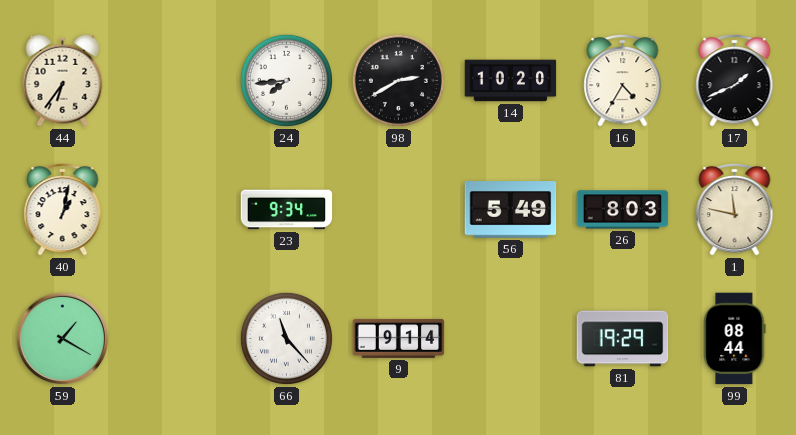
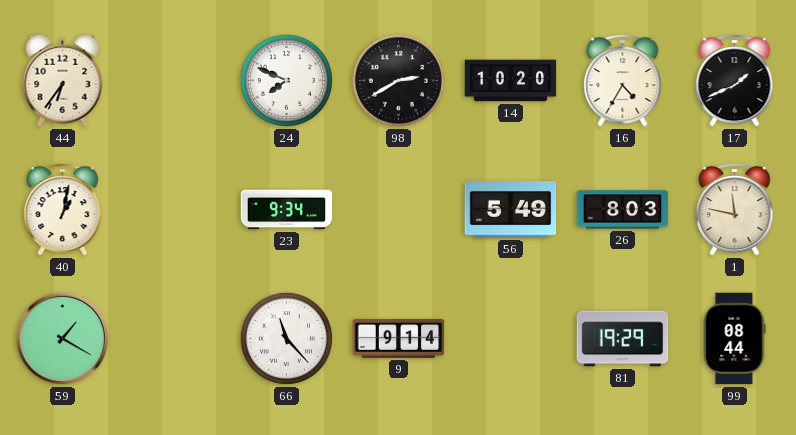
24: 7:44 -> 7:49 (286, 80)
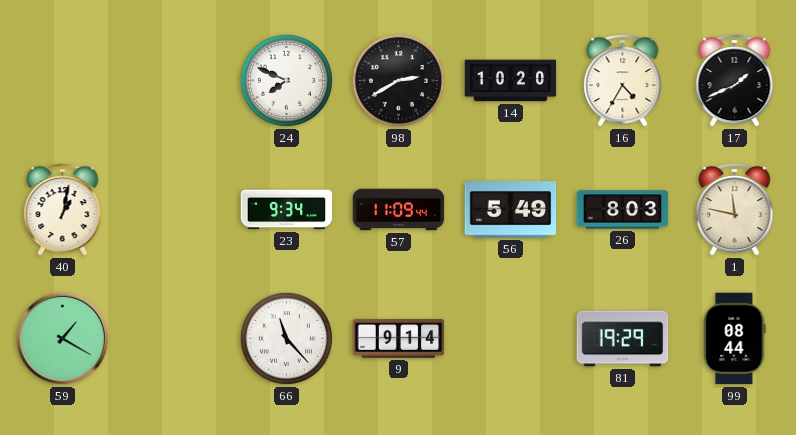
44: 6:36 -> none (63, 80)
57: none -> 11:09 (399, 210)
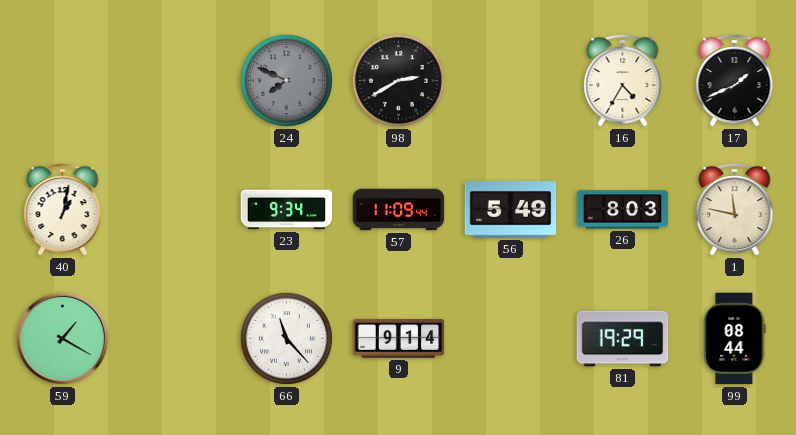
24 dial: white -> grey (286, 80)
14: 10:20 -> none (511, 81)
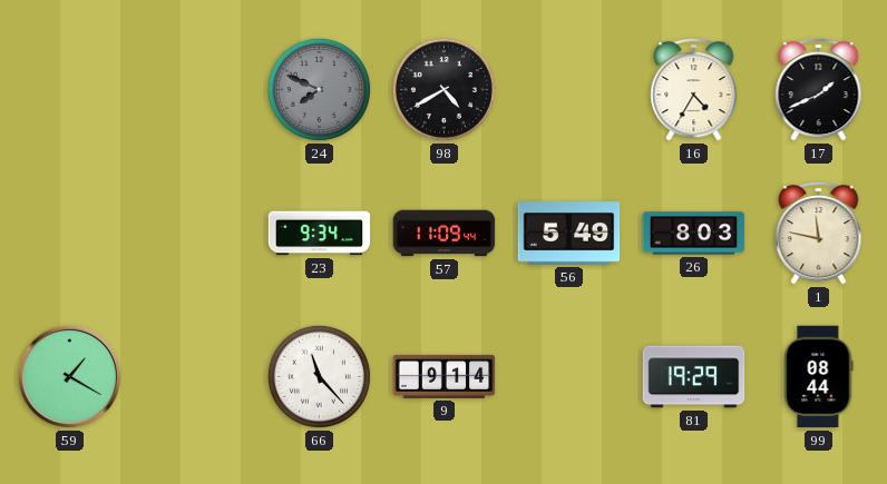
98: 2:40 -> 4:40 (443, 89)
40: 1:02 -> none (63, 209)
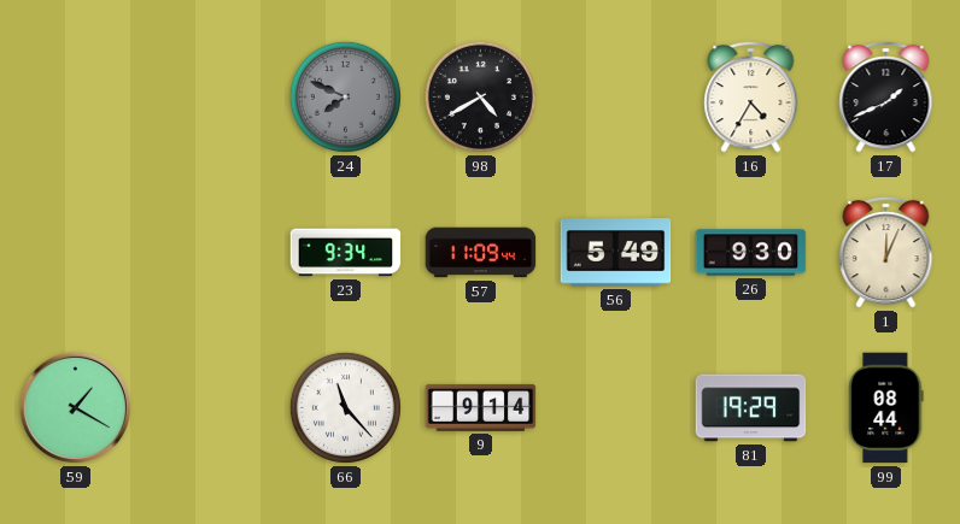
26: 8:03 -> 9:30 (751, 253)
1: 11:47 -> 12:04 (886, 252)
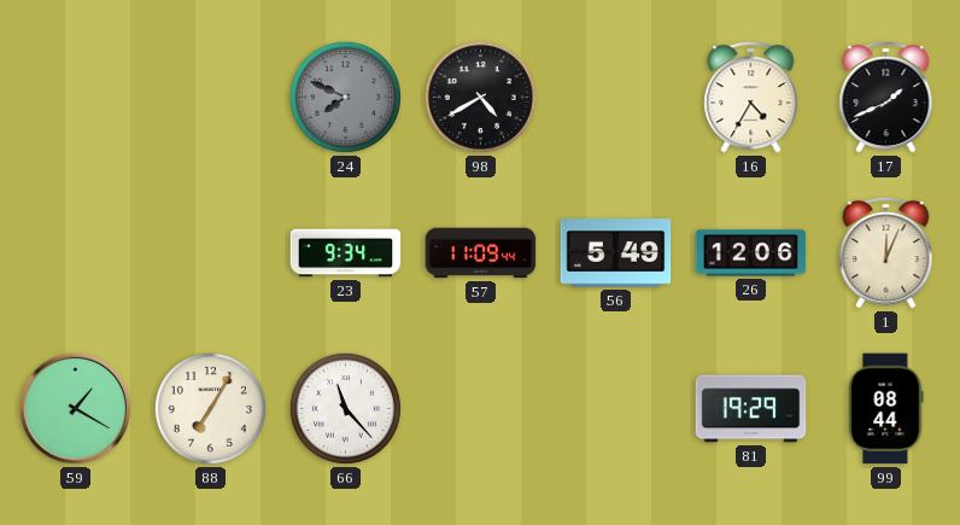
26: 9:30 -> 12:06 (751, 253)
88: none -> 7:05 (210, 408)
9: 9:14 -> none (481, 407)
